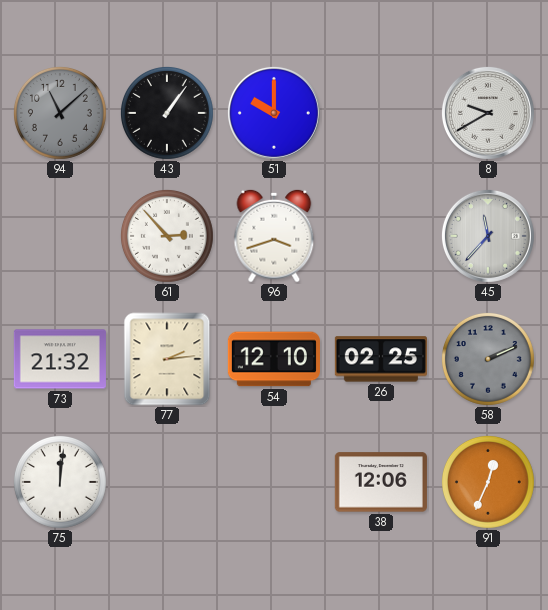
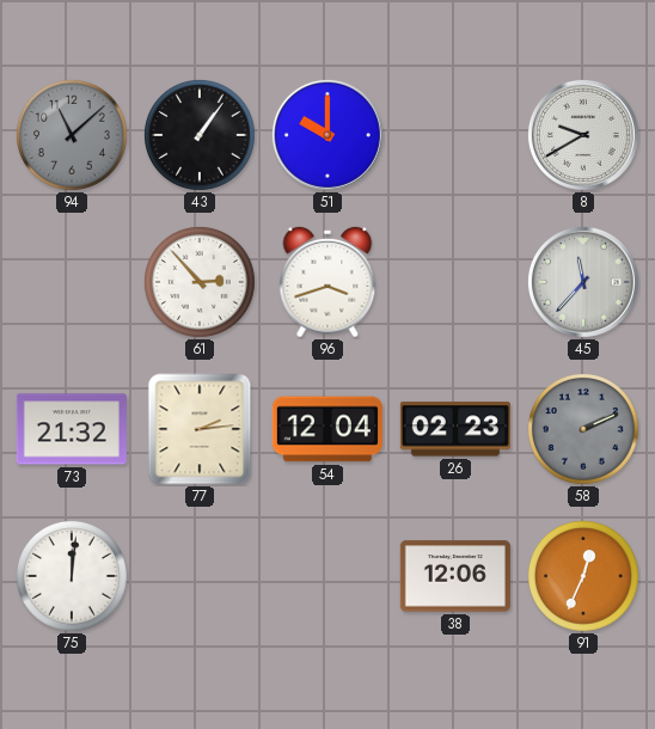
54: 12:10 -> 12:04 (327, 429)
26: 02:25 -> 02:23 (455, 429)
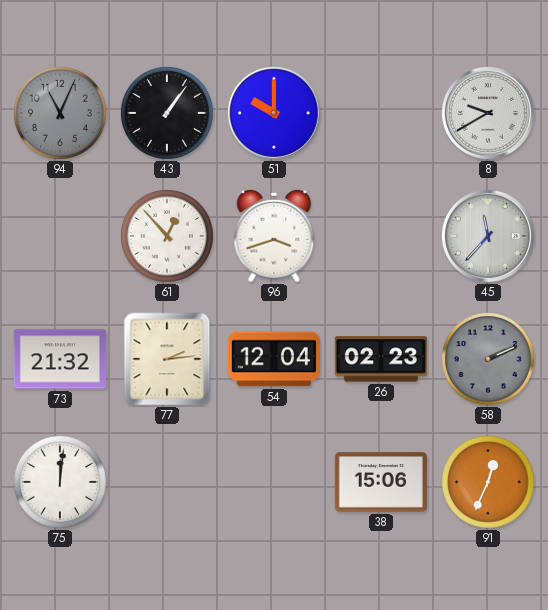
94: 11:08 -> 11:04 (60, 113)
61: 2:53 -> 12:53 (167, 236)
38: 12:06 -> 15:06 (381, 482)
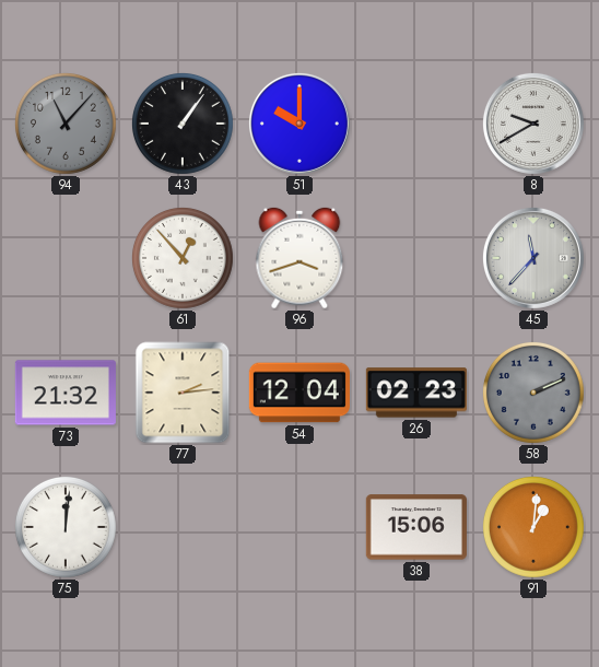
94: 11:04 -> 11:07 (66, 124)
91: 12:34 -> 1:01 (533, 527)
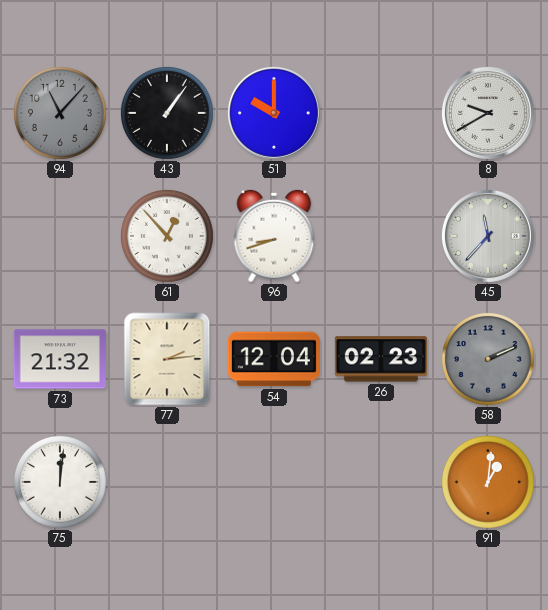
96: 3:42 -> 8:42 (274, 236)
38: 15:06 -> none (416, 527)
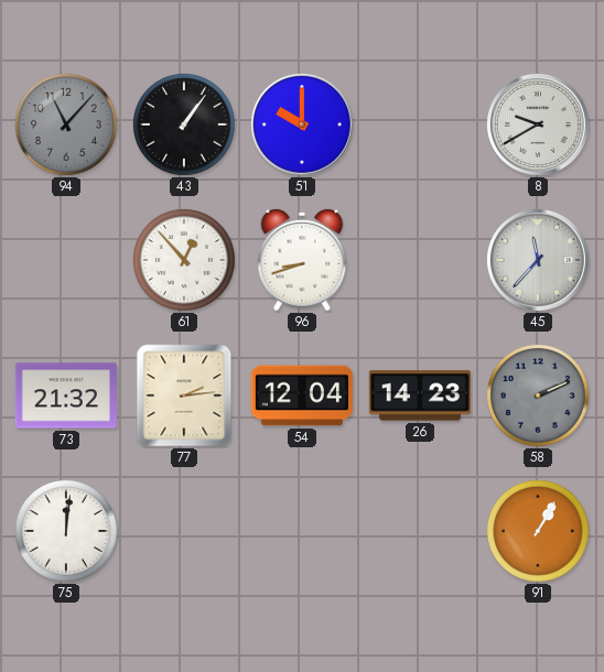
26: 02:23 -> 14:23 (420, 395)
91: 1:01 -> 1:05 (538, 531)
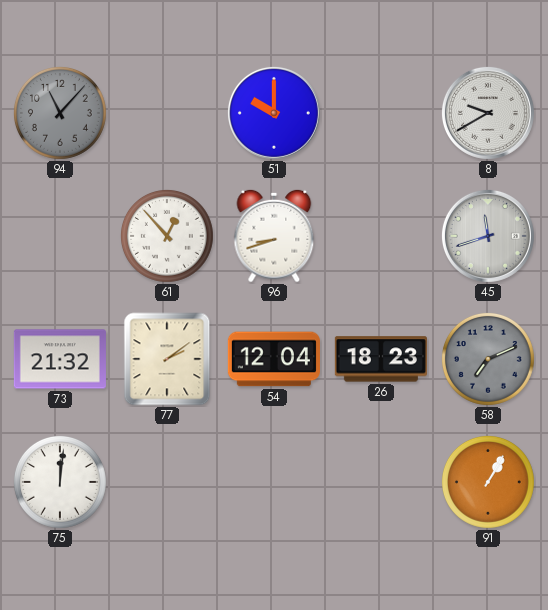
43: 1:06 -> none (184, 124)
45: 11:37 -> 11:42 (488, 236)
77: 2:14 -> 2:09 (167, 359)
26: 14:23 -> 18:23 (381, 359)
58: 2:11 -> 7:11 (488, 359)
